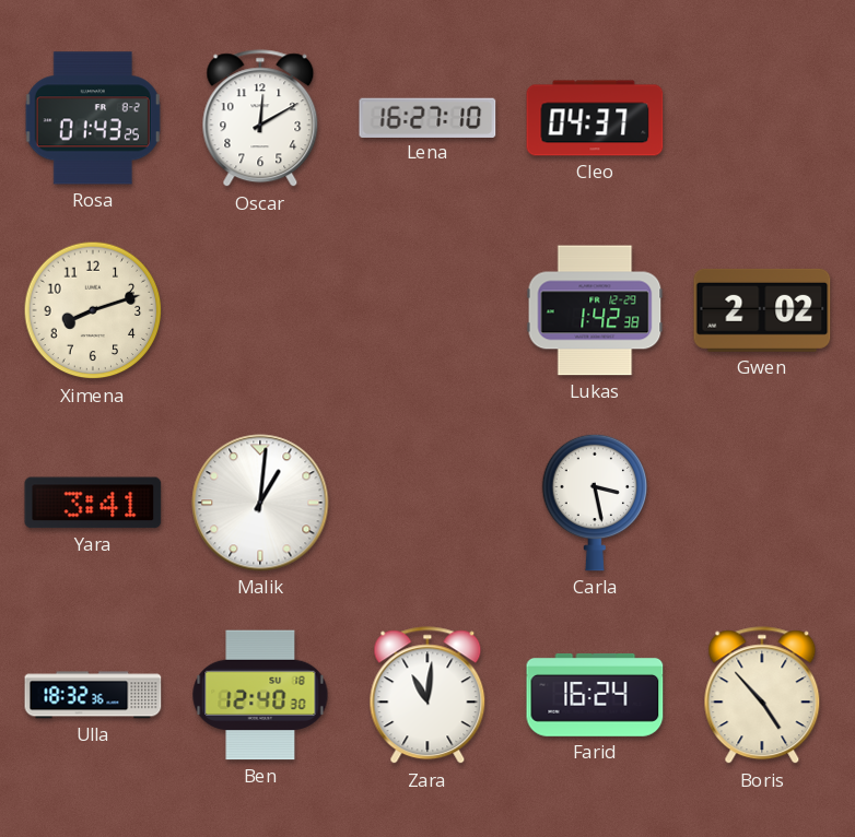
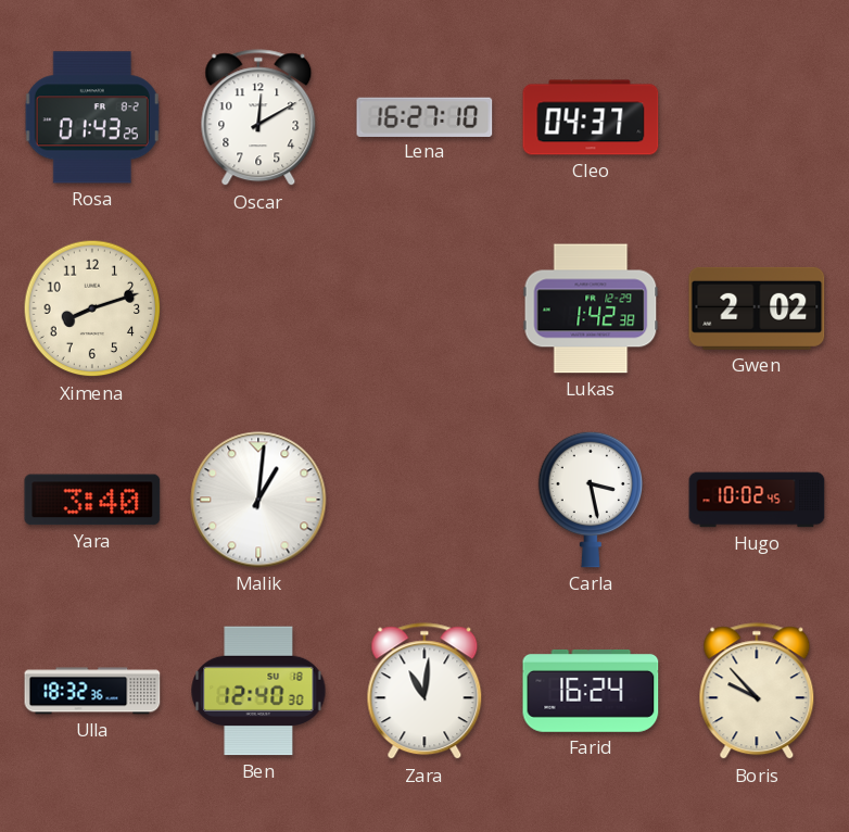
Yara: 3:41 -> 3:40 (92, 500)
Hugo: none -> 10:02 (757, 500)
Boris: 4:53 -> 9:53 (757, 692)
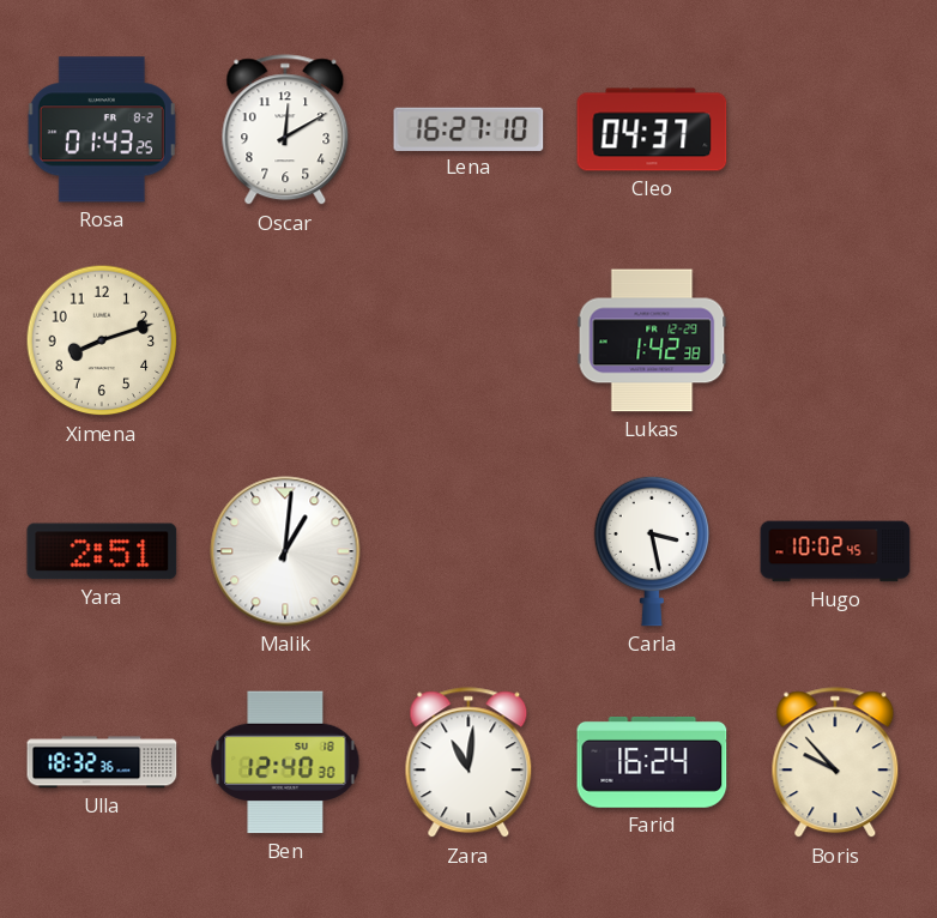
Gwen: 2:02 -> none (757, 308)
Yara: 3:40 -> 2:51 (102, 551)
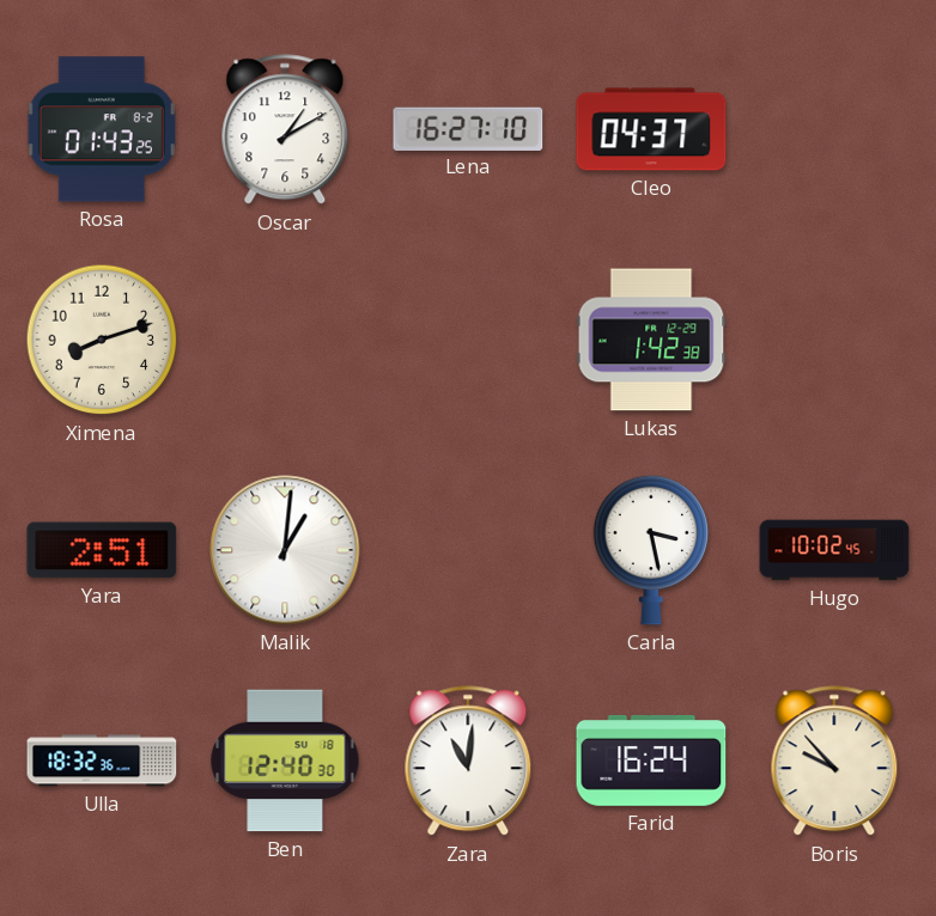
Oscar: 12:10 -> 1:10 (285, 130)
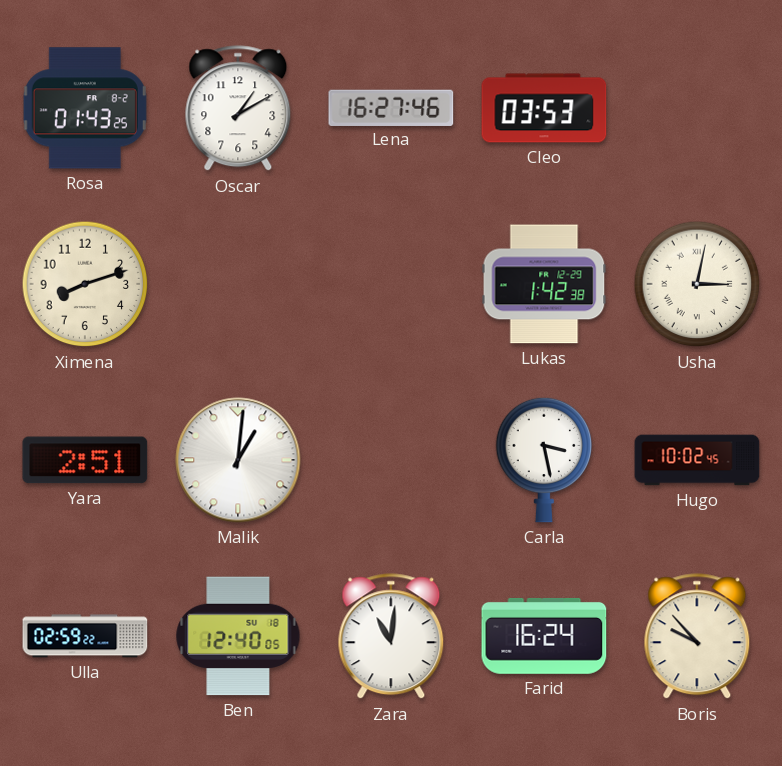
Lena: 16:27:10 -> 16:27:46 (391, 107)
Cleo: 04:37 -> 03:53 (544, 108)
Usha: none -> 3:02 (697, 284)
Ulla: 18:32 -> 02:59 (85, 636)
Ben: 12:40:30 -> 12:40:05 (238, 636)
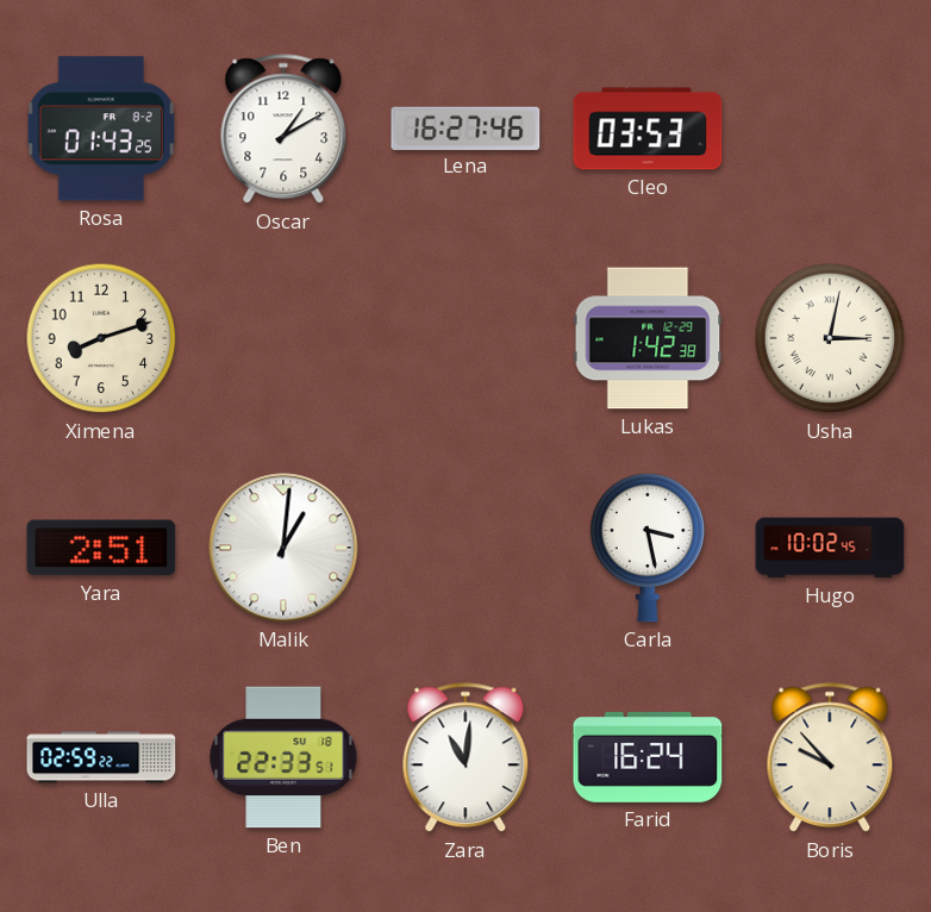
Ben: 12:40 -> 22:33 (283, 757)
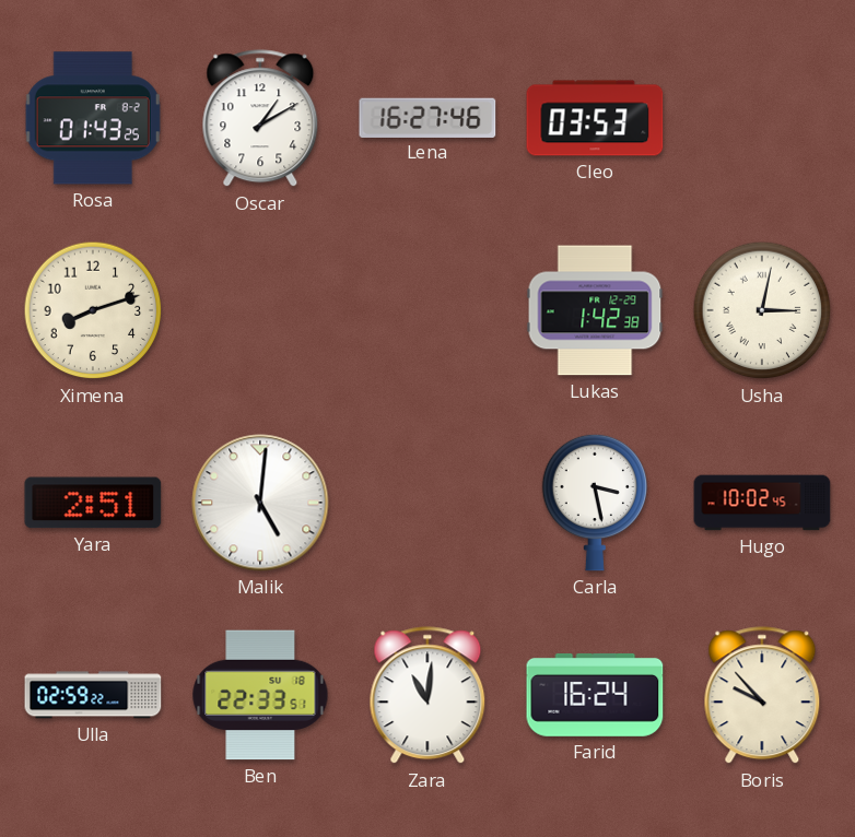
Malik: 1:01 -> 5:01 (260, 503)
